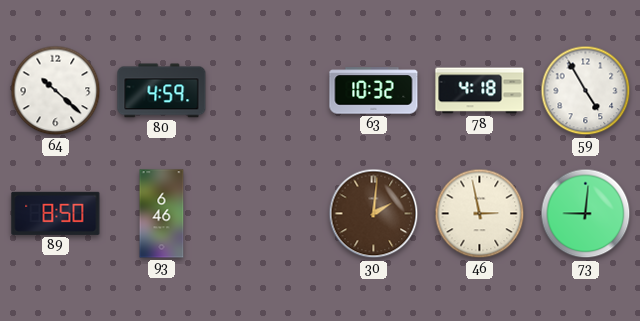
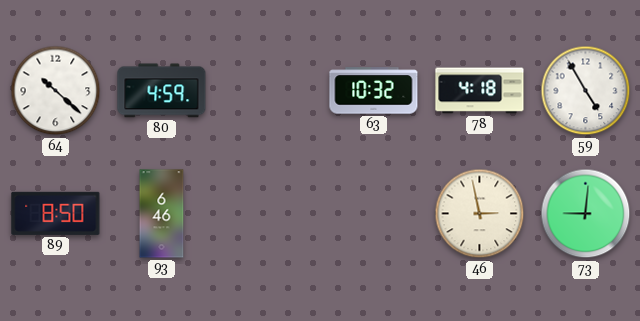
30: 2:01 -> none (374, 214)
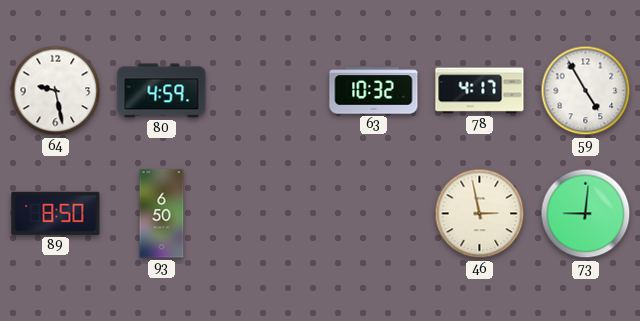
64: 10:22 -> 9:28 (56, 91)
78: 4:18 -> 4:17 (480, 91)
93: 6:46 -> 6:50 (162, 214)
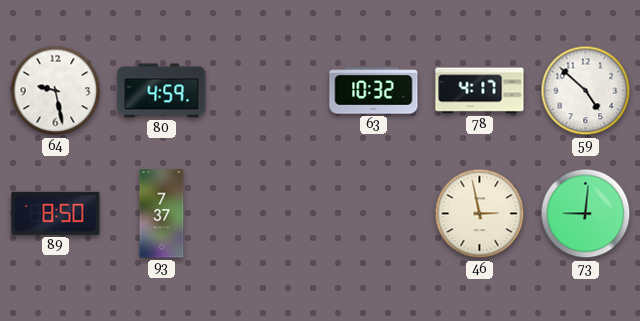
59: 4:55 -> 4:52 (586, 91)
93: 6:50 -> 7:37 (162, 214)
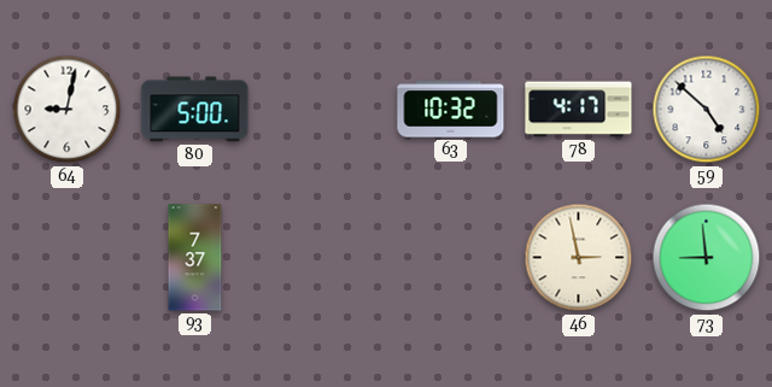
64: 9:28 -> 9:02 (68, 110)
80: 4:59 -> 5:00 (195, 110)
89: 8:50 -> none (56, 213)
73: 9:01 -> 8:59 (707, 258)
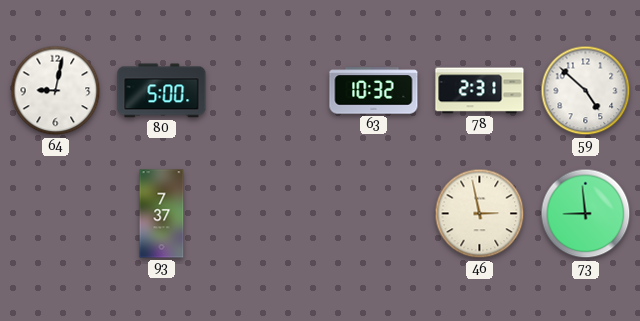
78: 4:17 -> 2:31 (480, 91)
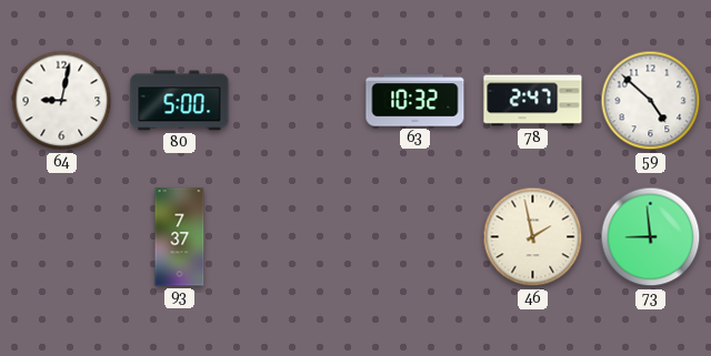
78: 2:31 -> 2:47 (533, 101)
46: 2:58 -> 1:58 (533, 237)
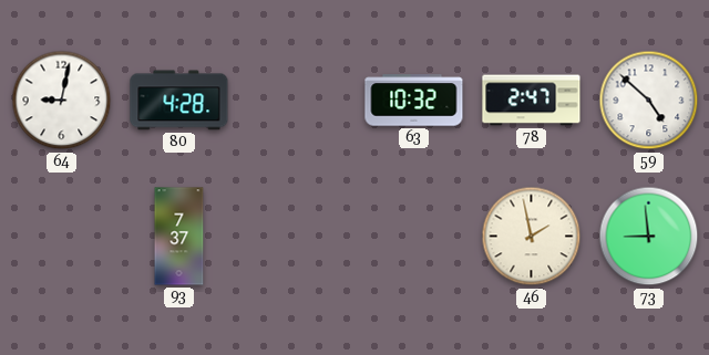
80: 5:00 -> 4:28 (179, 101)
